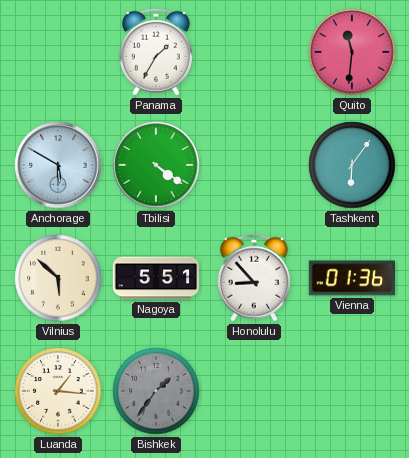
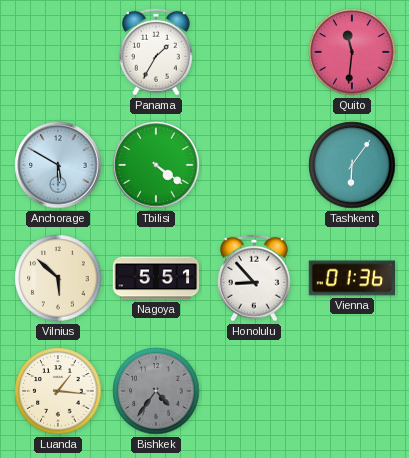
Bishkek: 1:36 -> 4:36 (156, 391)
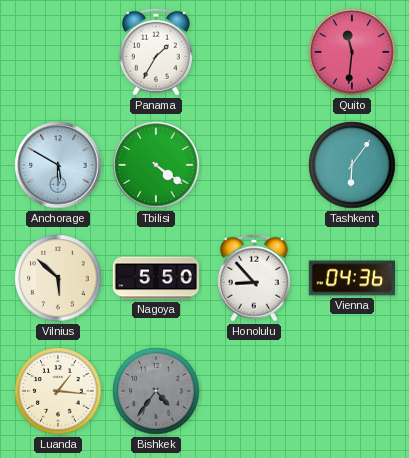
Nagoya: 5:51 -> 5:50 (156, 278)
Vienna: 01:36 -> 04:36 (351, 278)
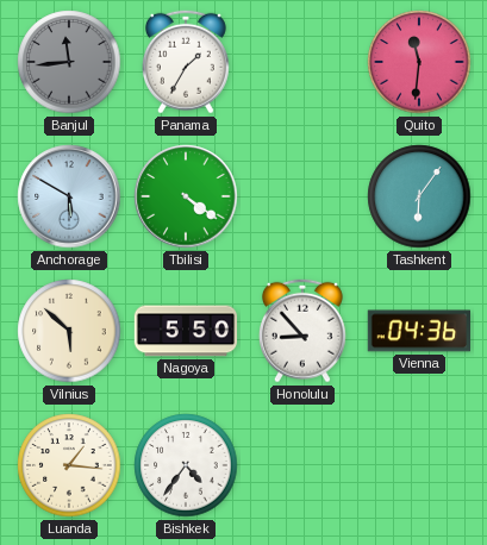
Banjul: none -> 11:44 (69, 62)
Bishkek dial: grey -> white (186, 465)
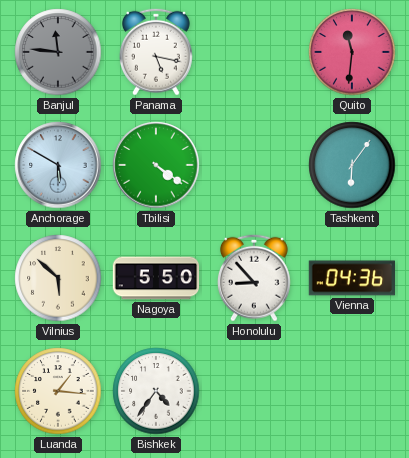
Banjul: 11:44 -> 11:46 (58, 52)
Panama: 1:35 -> 5:17 (156, 52)
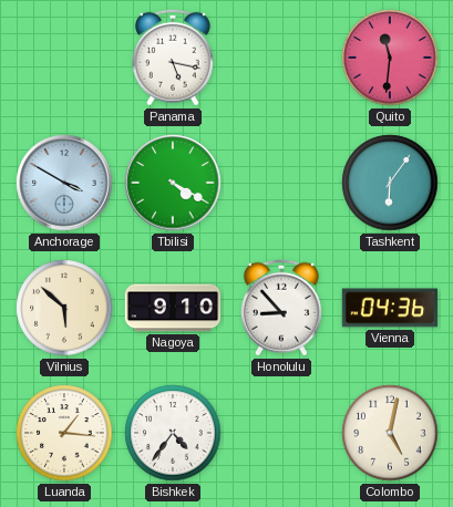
Banjul: 11:46 -> none (58, 52)
Anchorage: 5:50 -> 3:50 (64, 183)
Tbilisi: 4:21 -> 4:20 (173, 183)
Nagoya: 5:50 -> 9:10 (173, 308)
Colombo: none -> 5:02 (390, 433)
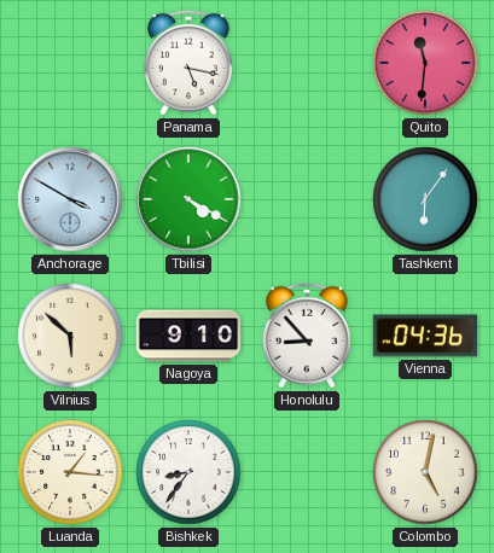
Bishkek: 4:36 -> 8:36 (188, 472)
